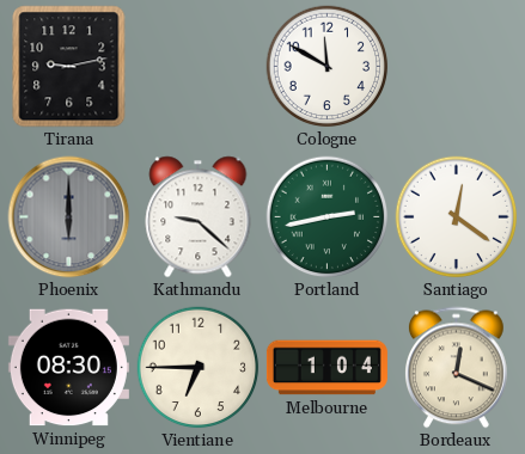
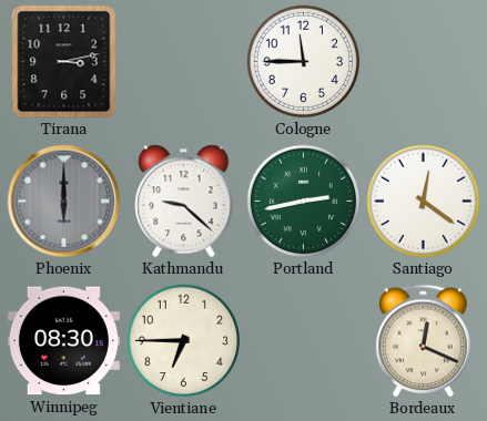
Tirana: 9:13 -> 3:13 (64, 62)
Cologne: 11:50 -> 11:45 (304, 62)
Melbourne: 1:04 -> none (326, 368)
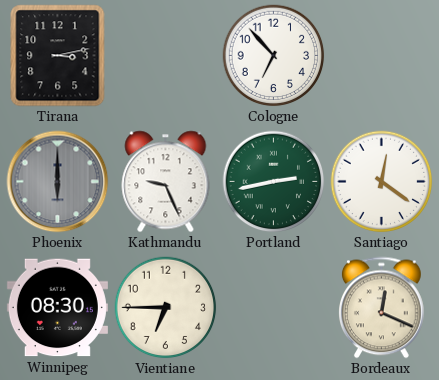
Cologne: 11:45 -> 6:53 (274, 56)
Kathmandu: 9:22 -> 9:26 (166, 182)
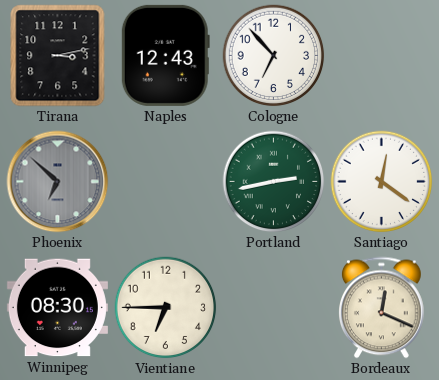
Naples: none -> 12:43 (165, 55)
Phoenix: 6:00 -> 6:52 (58, 182)
Kathmandu: 9:26 -> none (166, 182)
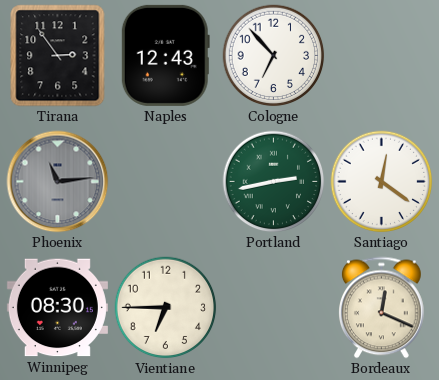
Tirana: 3:13 -> 2:54 (58, 56)
Phoenix: 6:52 -> 11:14 (58, 182)
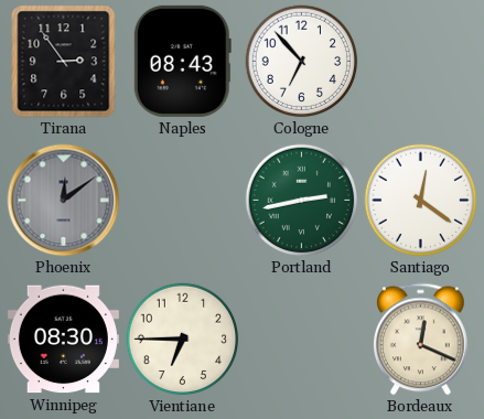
Naples: 12:43 -> 08:43 (182, 61)
Phoenix: 11:14 -> 12:09 (64, 201)
